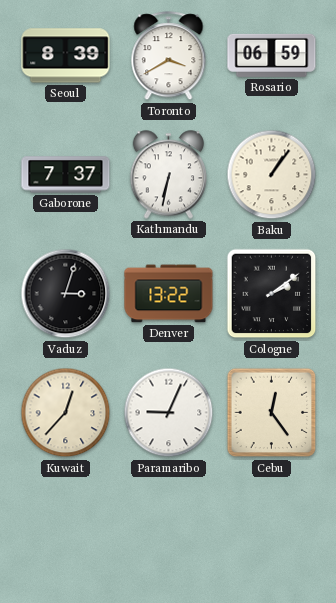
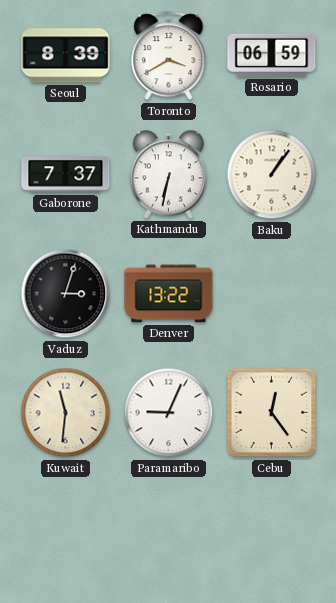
Cologne: 2:09 -> none (272, 294)
Kuwait: 12:37 -> 11:31 (66, 413)
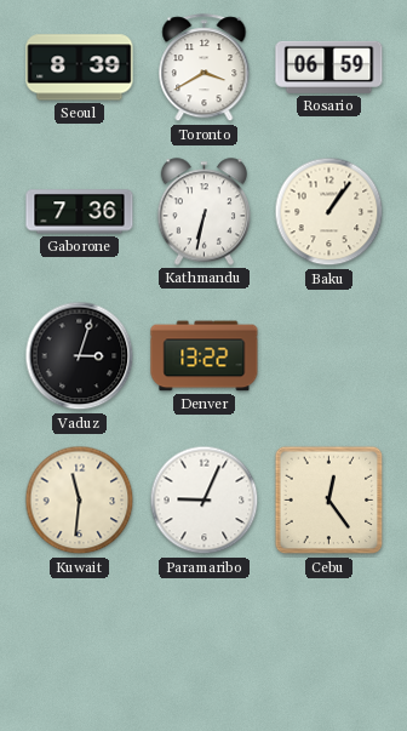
Gaborone: 7:37 -> 7:36 (80, 212)
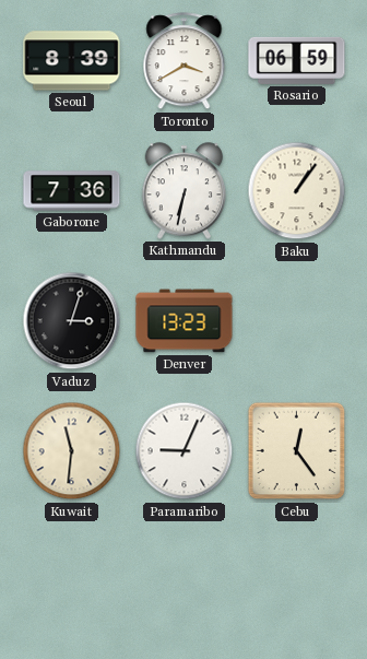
Denver: 13:22 -> 13:23 (185, 321)
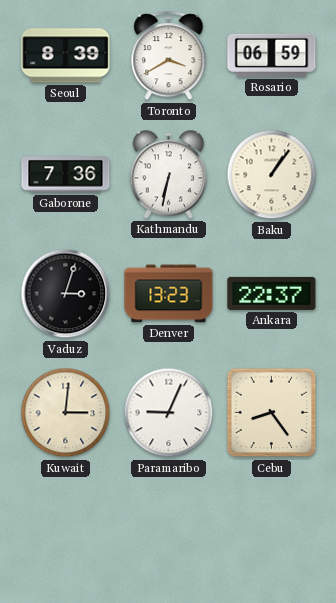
Ankara: none -> 22:37 (272, 293)
Kuwait: 11:31 -> 3:01 (66, 413)
Cebu: 12:24 -> 8:24 (272, 413)
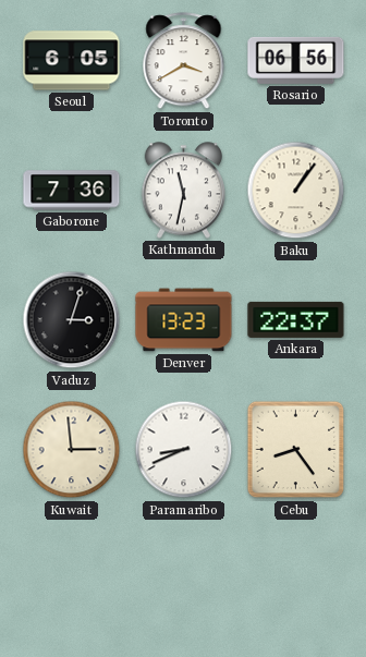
Seoul: 8:39 -> 6:05 (72, 61)
Rosario: 06:59 -> 06:56 (296, 60)
Kathmandu: 6:32 -> 11:32 (184, 191)
Kuwait: 3:01 -> 2:59 (72, 450)
Paramaribo: 9:04 -> 8:41 (184, 450)
